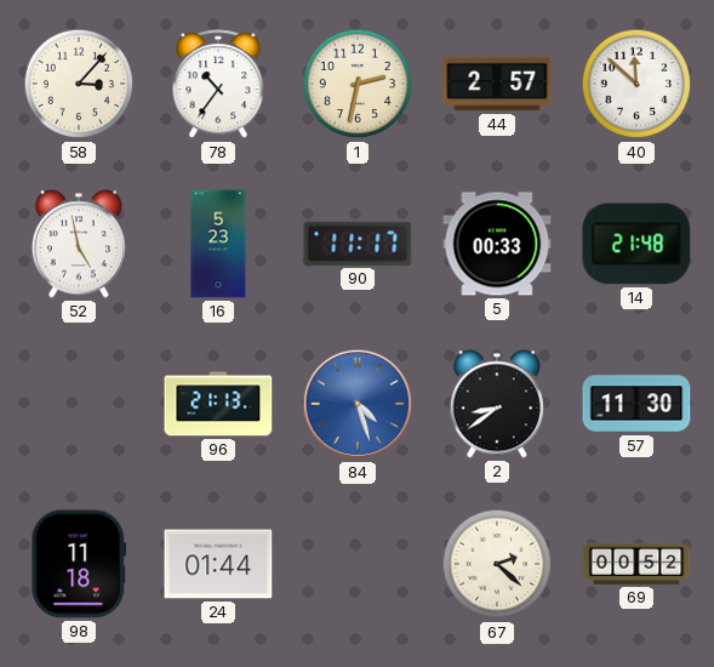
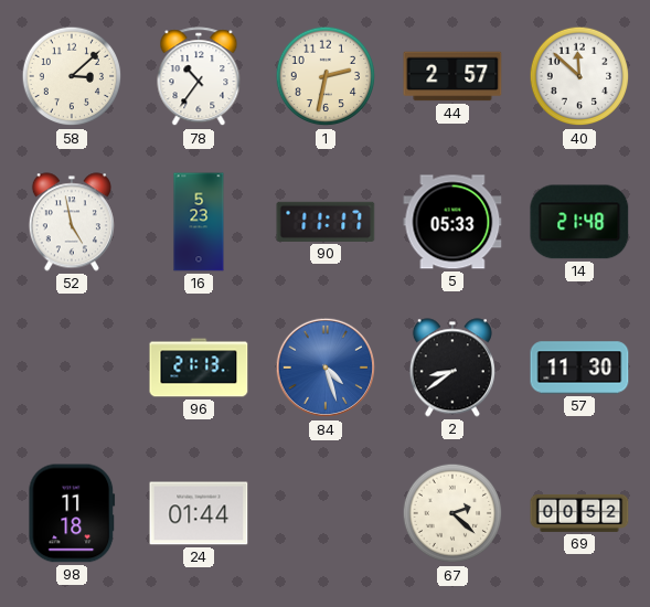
58: 3:07 -> 3:08 (72, 76)
5: 00:33 -> 05:33 (452, 222)
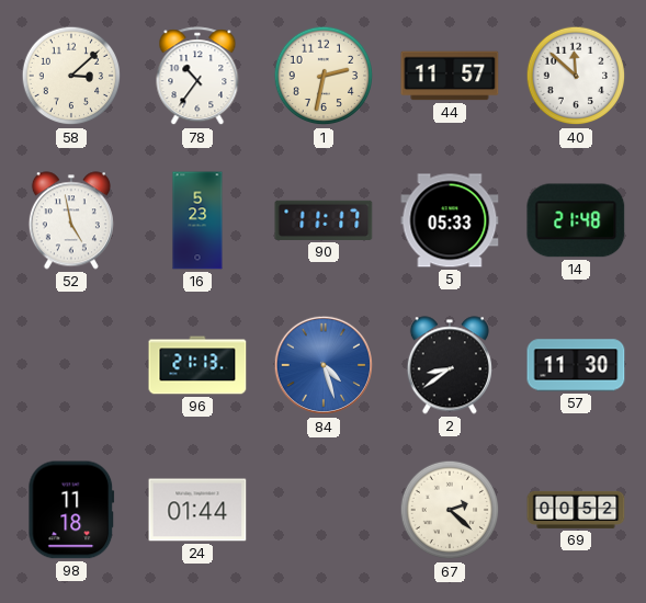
44: 2:57 -> 11:57 (450, 76)
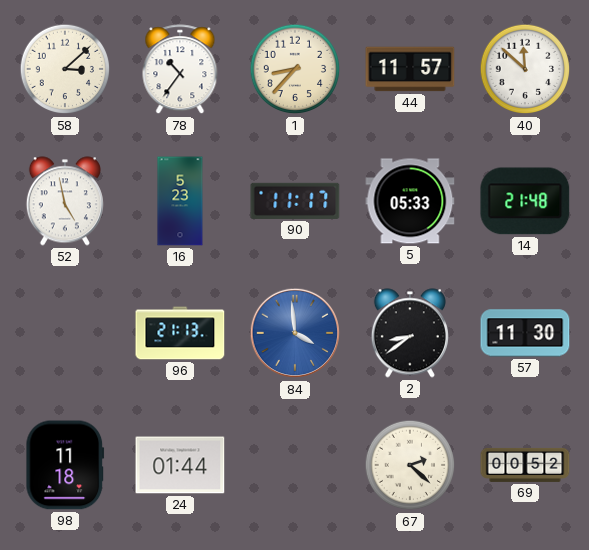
1: 2:32 -> 8:37 (295, 69)
84: 4:27 -> 3:59 (295, 333)
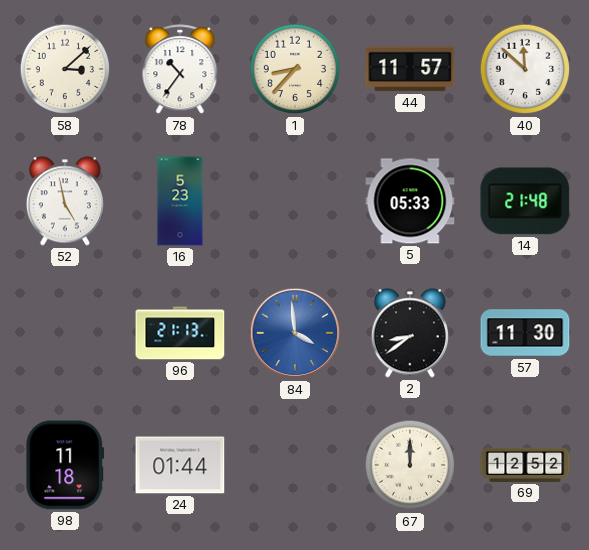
90: 11:17 -> none (295, 201)
67: 2:22 -> 12:00 (410, 465)
69: 00:52 -> 12:52 (525, 465)
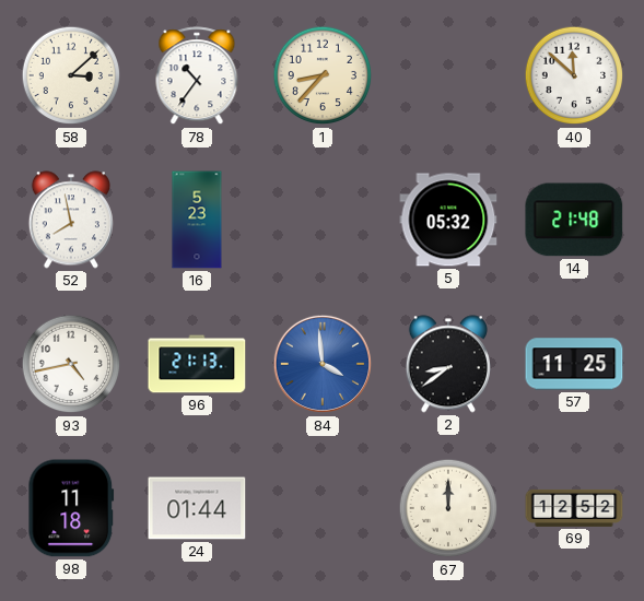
44: 11:57 -> none (410, 69)
52: 4:58 -> 7:58 (71, 220)
5: 05:33 -> 05:32 (448, 220)
93: none -> 4:43 (71, 364)
57: 11:30 -> 11:25 (574, 364)
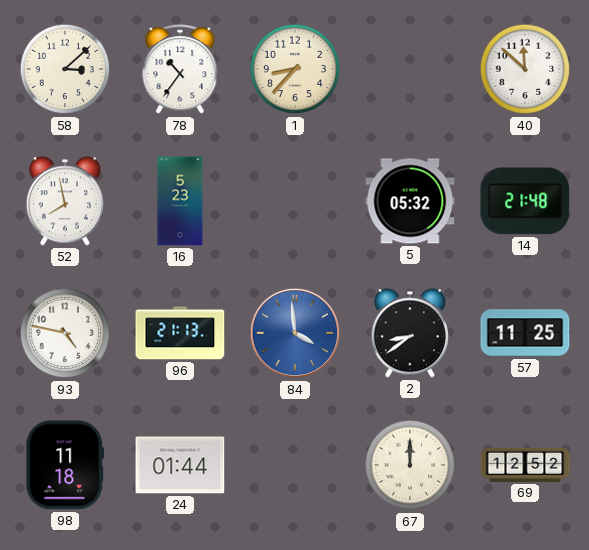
93: 4:43 -> 4:47 (65, 333)
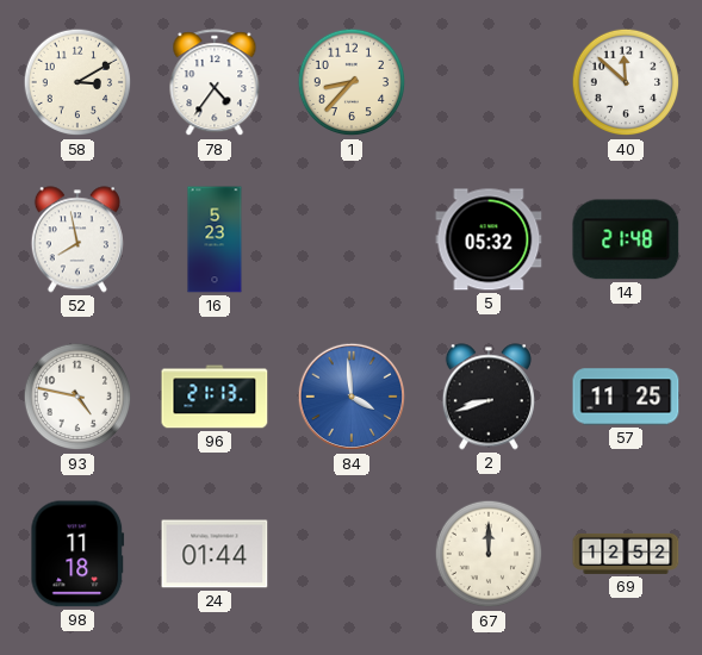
58: 3:08 -> 3:10 (77, 82)
78: 10:36 -> 4:36 (215, 83)
2: 8:39 -> 8:42 (489, 397)
